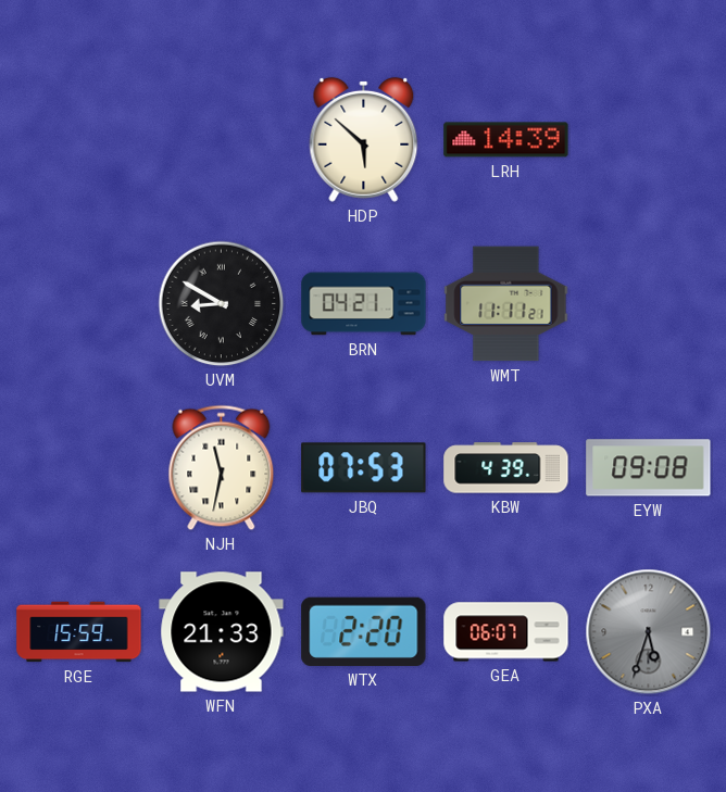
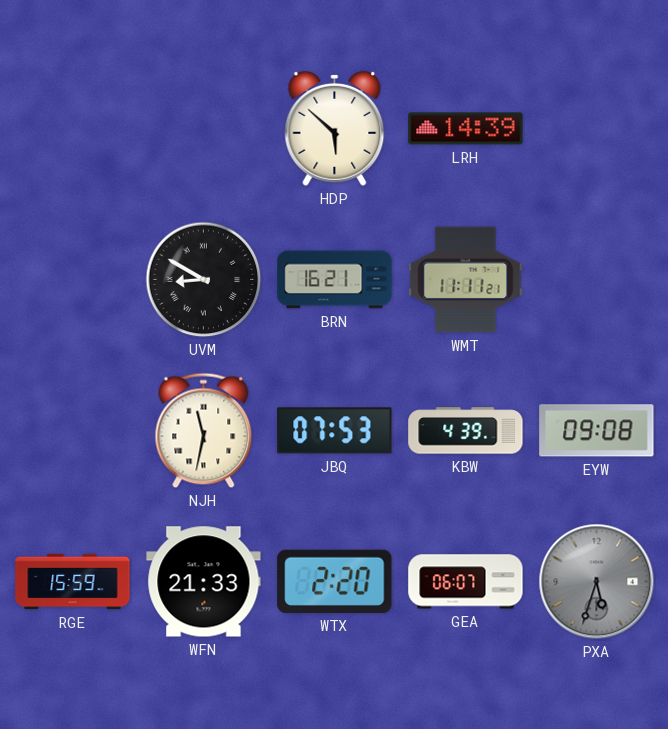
BRN: 04:21 -> 16:21 (335, 280)
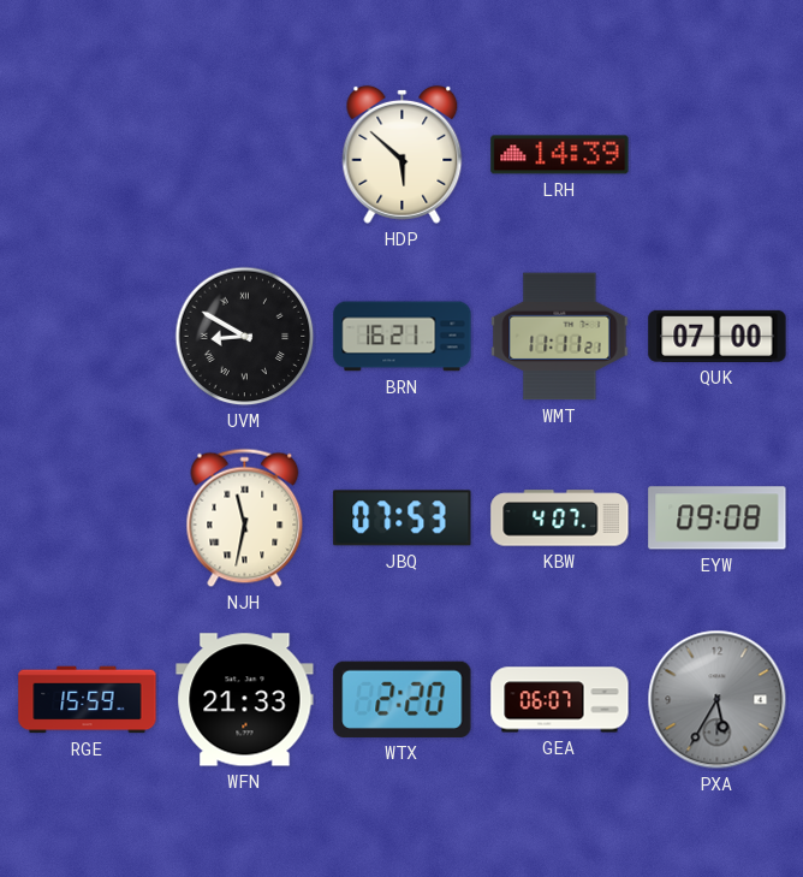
QUK: none -> 07:00 (718, 336)
KBW: 4:39 -> 4:07 (560, 519)
PXA: 5:33 -> 5:35 (718, 700)
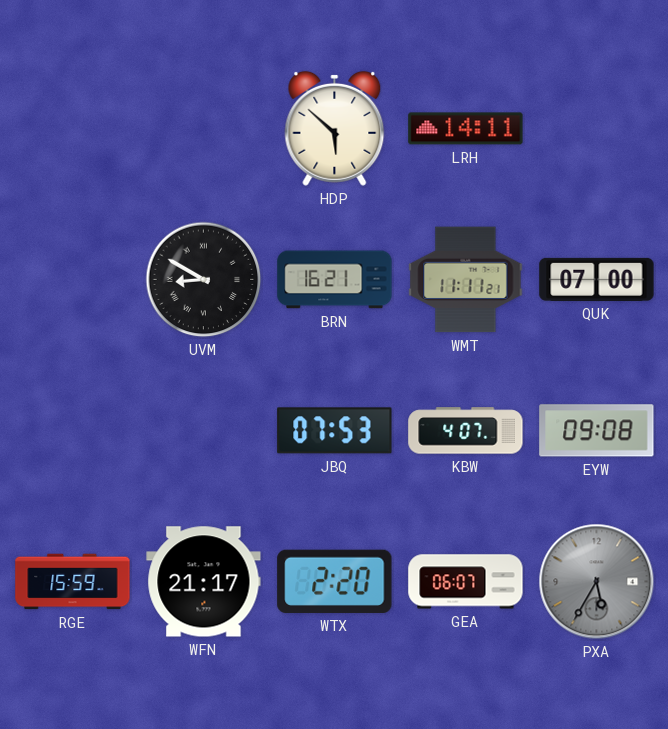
LRH: 14:39 -> 14:11 (466, 129)
NJH: 11:32 -> none (245, 519)
WFN: 21:33 -> 21:17 (204, 582)
